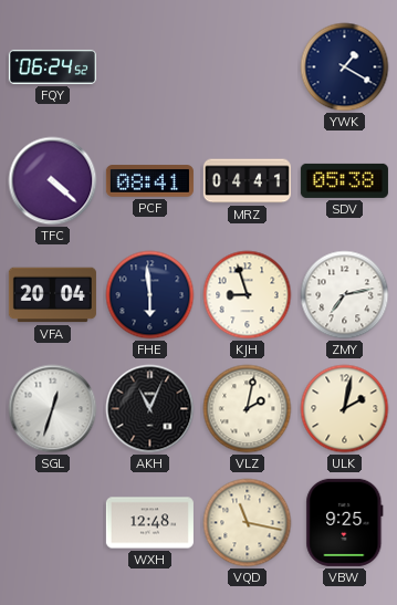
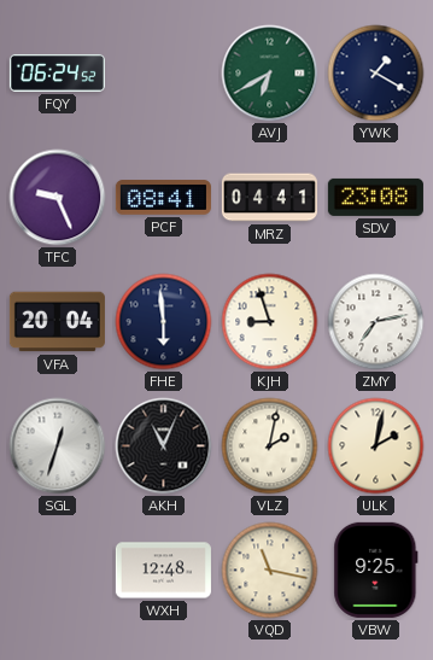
AVJ: none -> 6:40 (270, 74)
TFC: 4:22 -> 9:26 (58, 198)
SDV: 05:38 -> 23:08 (375, 197)
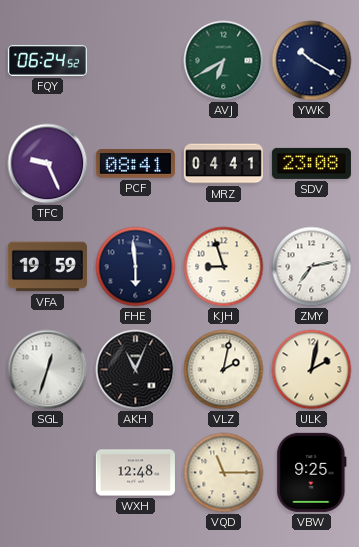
YWK: 1:20 -> 10:20 (312, 61)
VFA: 20:04 -> 19:59 (47, 267)
VQD: 11:17 -> 11:15 (224, 473)
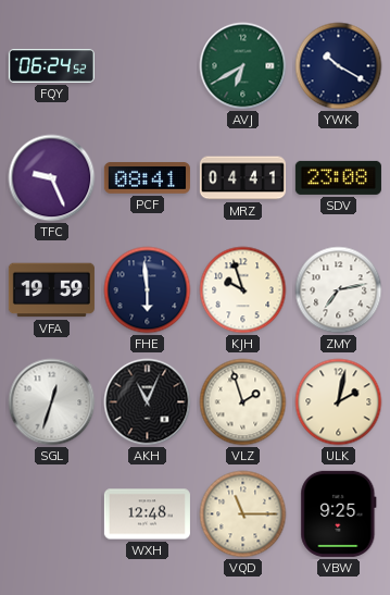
KJH: 8:57 -> 9:57 (243, 290)
VLZ: 2:02 -> 1:57 (243, 402)
